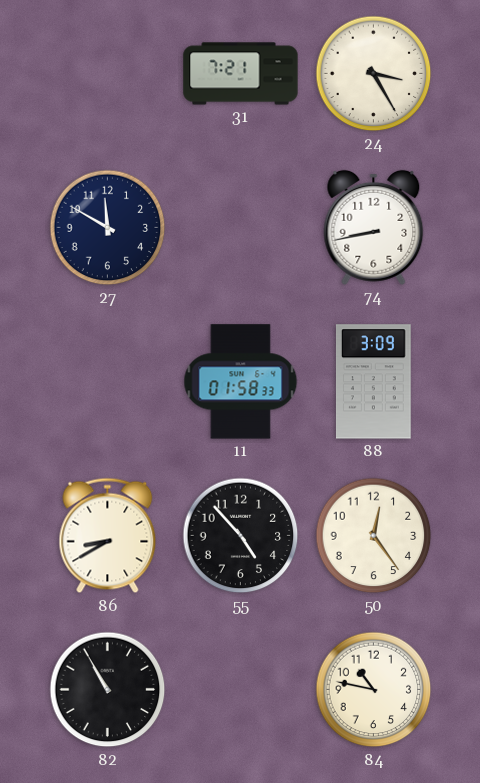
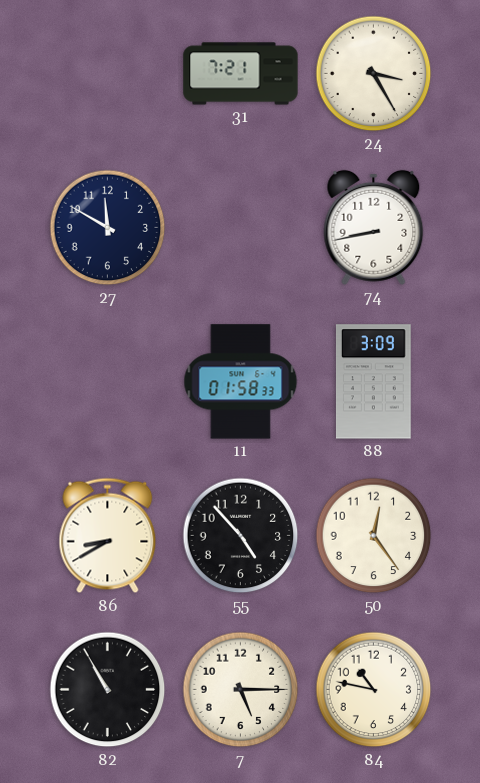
7: none -> 5:15 (241, 690)
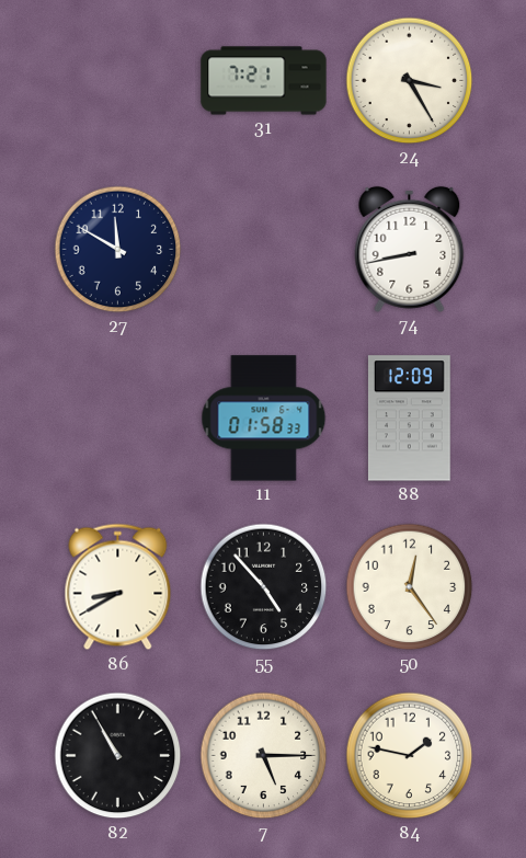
88: 3:09 -> 12:09 (409, 419)
84: 10:47 -> 1:47 (410, 756)
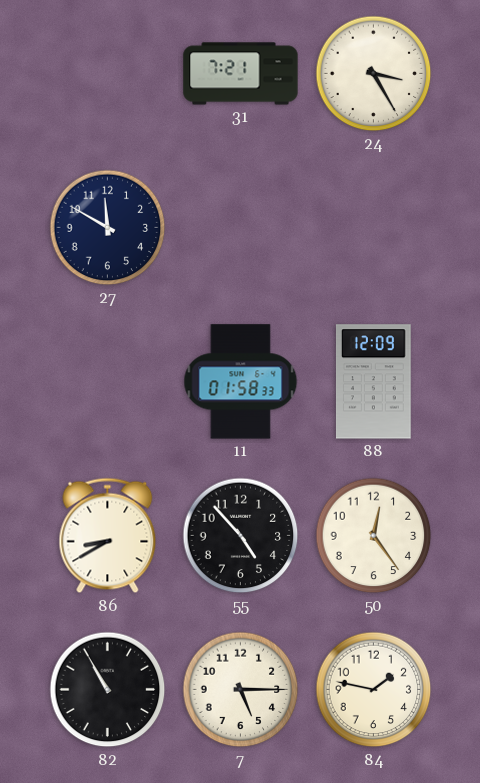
74: 8:43 -> none (410, 249)
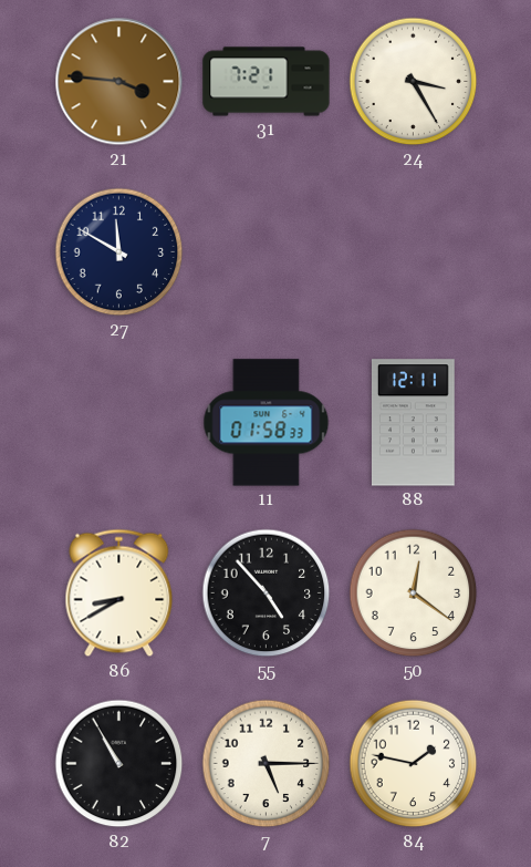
21: none -> 3:46 (119, 82)
88: 12:09 -> 12:11 (413, 423)
50: 12:24 -> 12:21 (414, 594)
